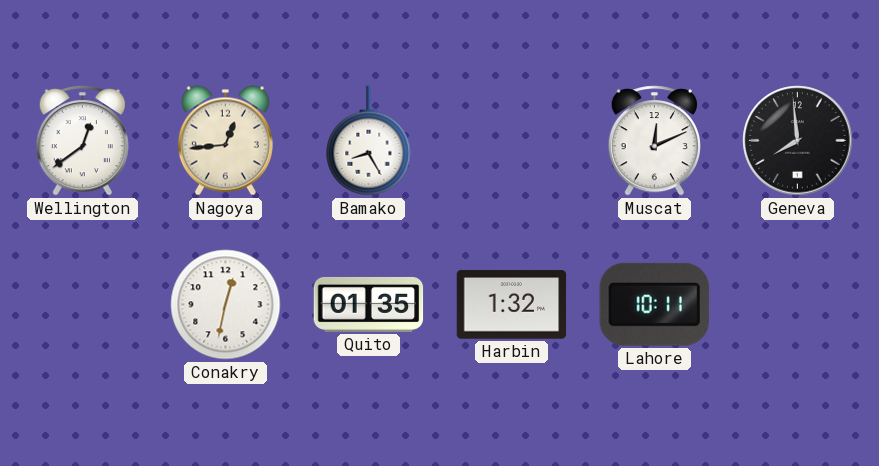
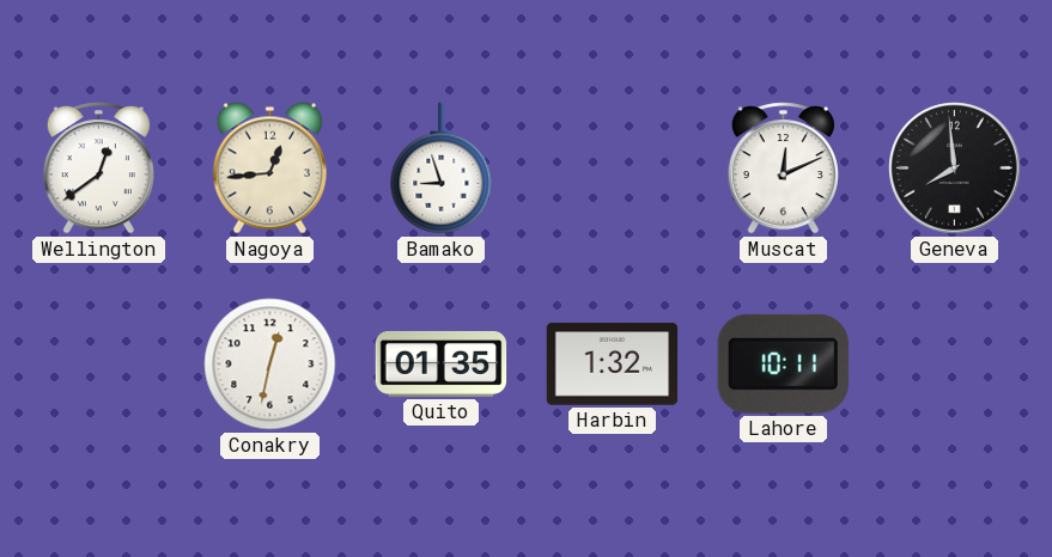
Bamako: 8:25 -> 8:57 (442, 169)
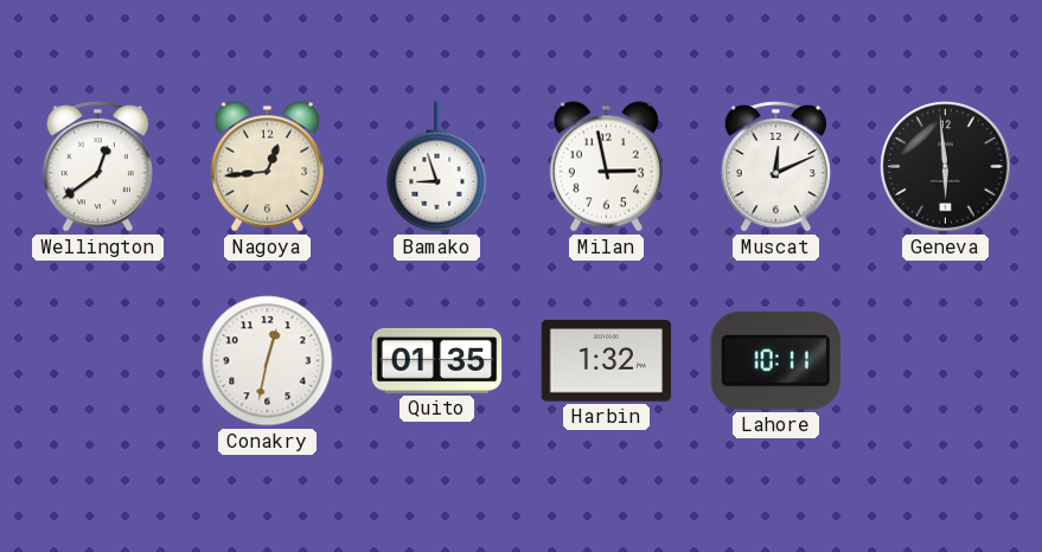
Milan: none -> 2:58 (606, 167)
Geneva: 7:59 -> 5:59 (946, 167)
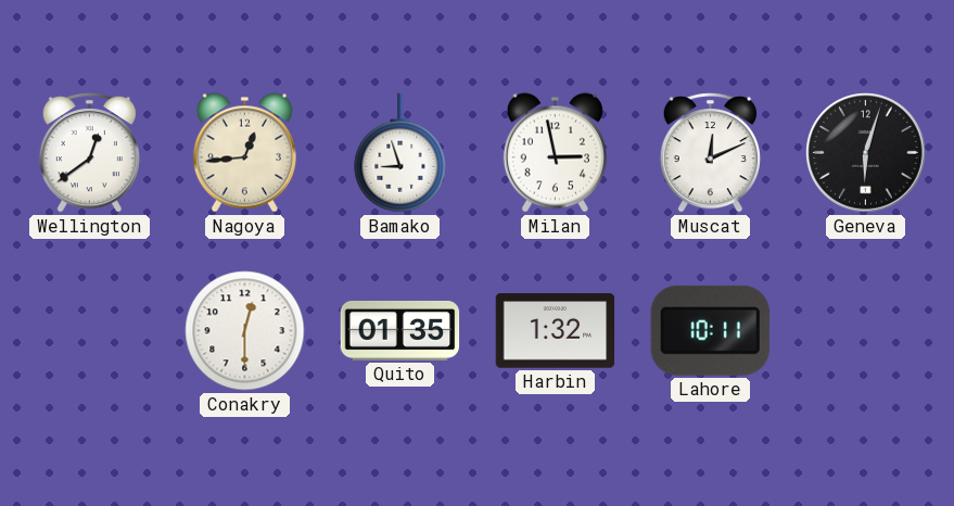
Geneva: 5:59 -> 6:03 (866, 153)
Conakry: 12:32 -> 12:30 (245, 331)
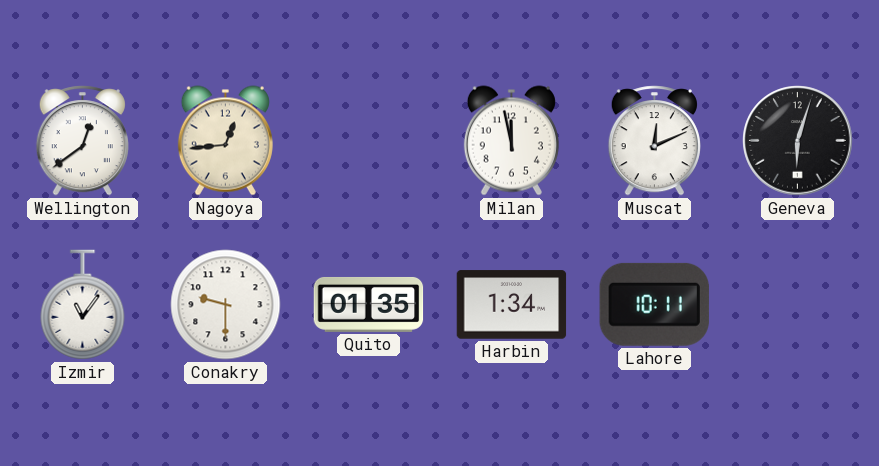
Bamako: 8:57 -> none (400, 153)
Milan: 2:58 -> 11:58 (511, 141)
Izmir: none -> 11:06 (83, 305)
Conakry: 12:30 -> 9:30 (226, 305)
Harbin: 1:32 -> 1:34 (512, 305)
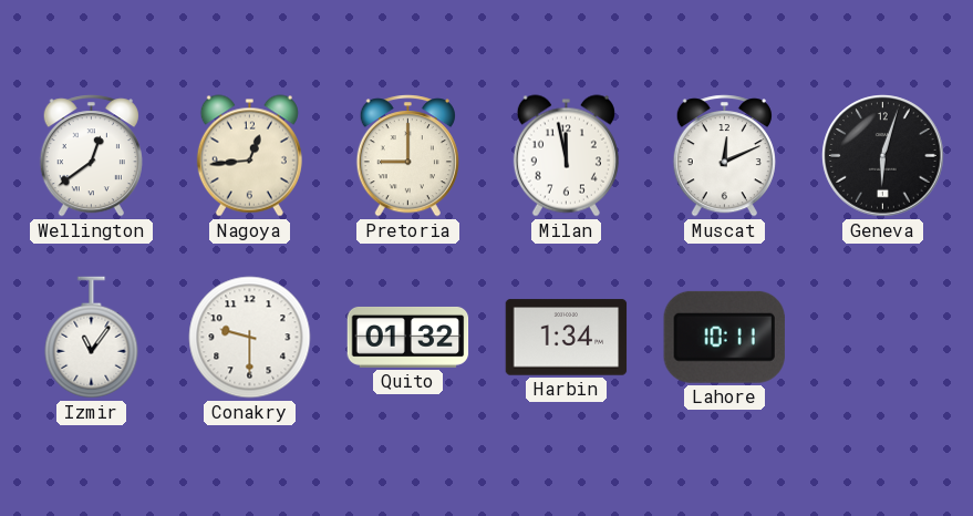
Pretoria: none -> 9:00 (407, 156)
Quito: 01:35 -> 01:32 (408, 337)
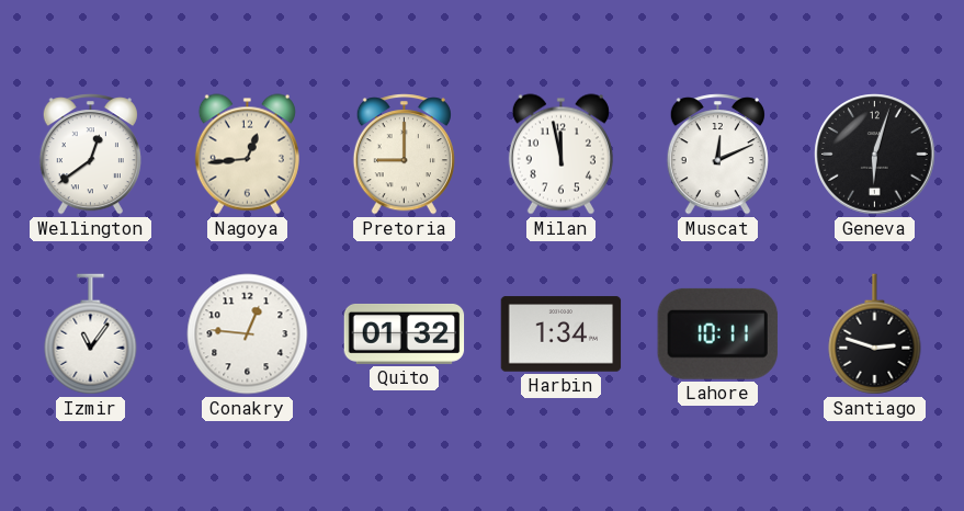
Conakry: 9:30 -> 12:46 (248, 334)
Santiago: none -> 2:48 (875, 334)
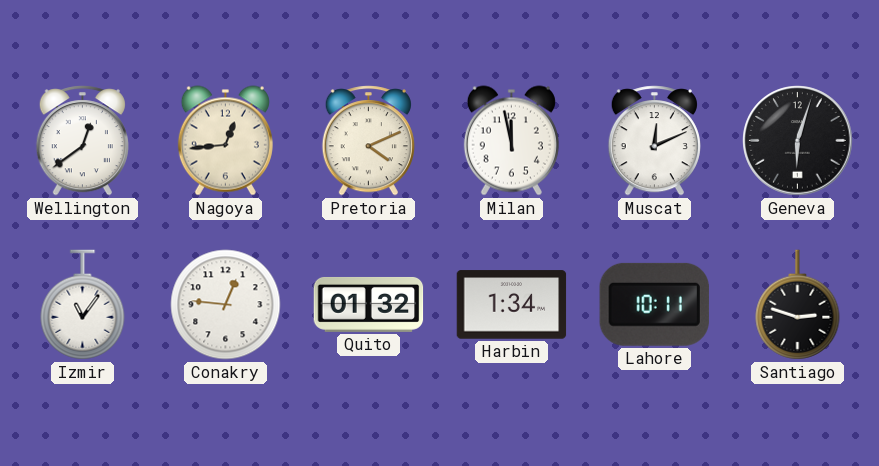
Pretoria: 9:00 -> 4:11 (368, 141)
